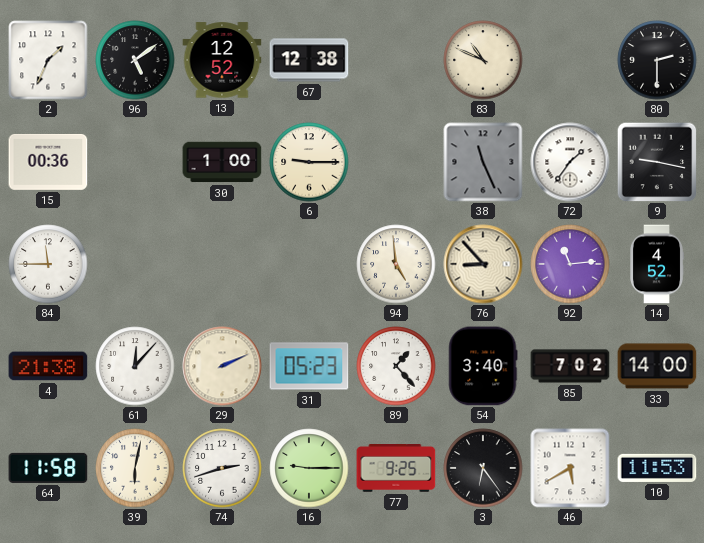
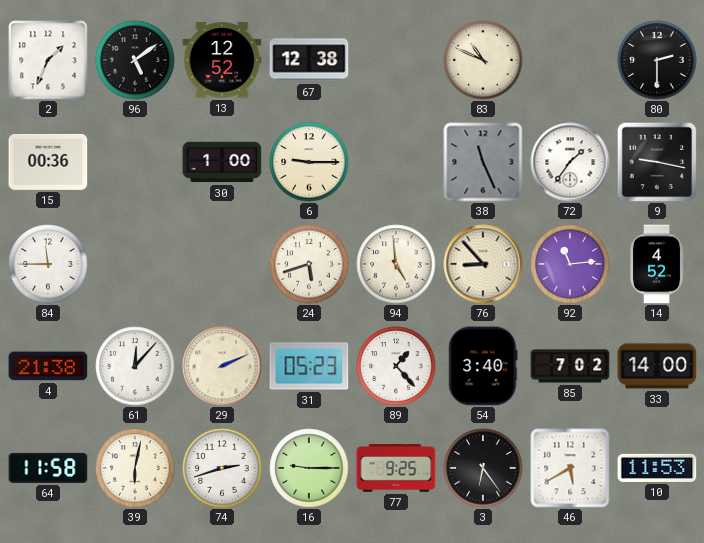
24: none -> 5:42 (309, 264)
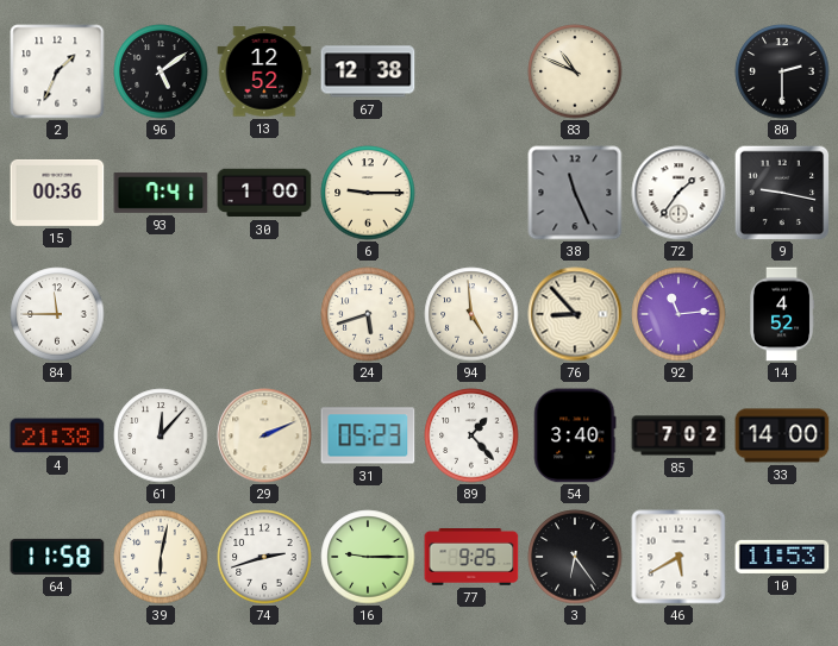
93: none -> 7:41 (161, 193)
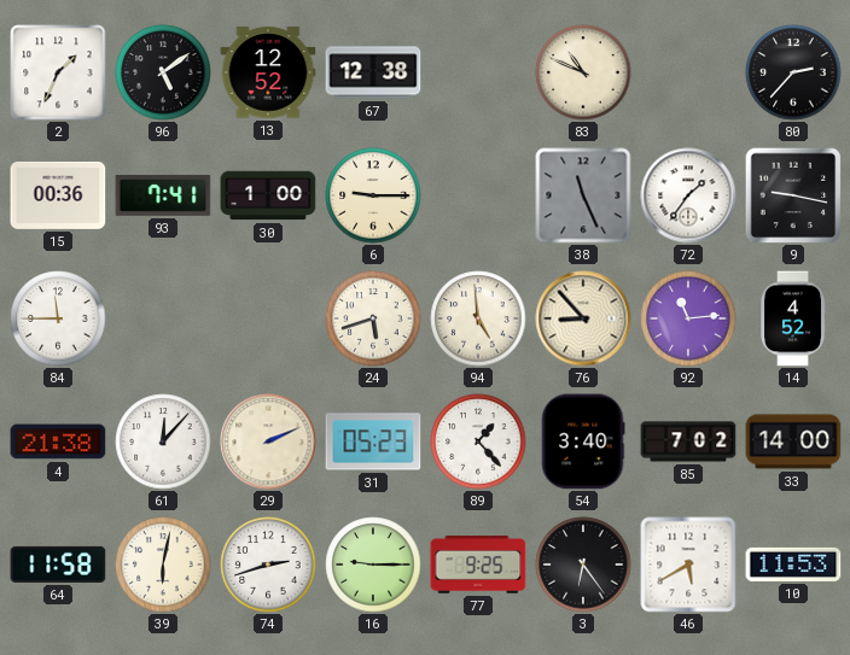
80: 2:30 -> 2:37 (793, 72)
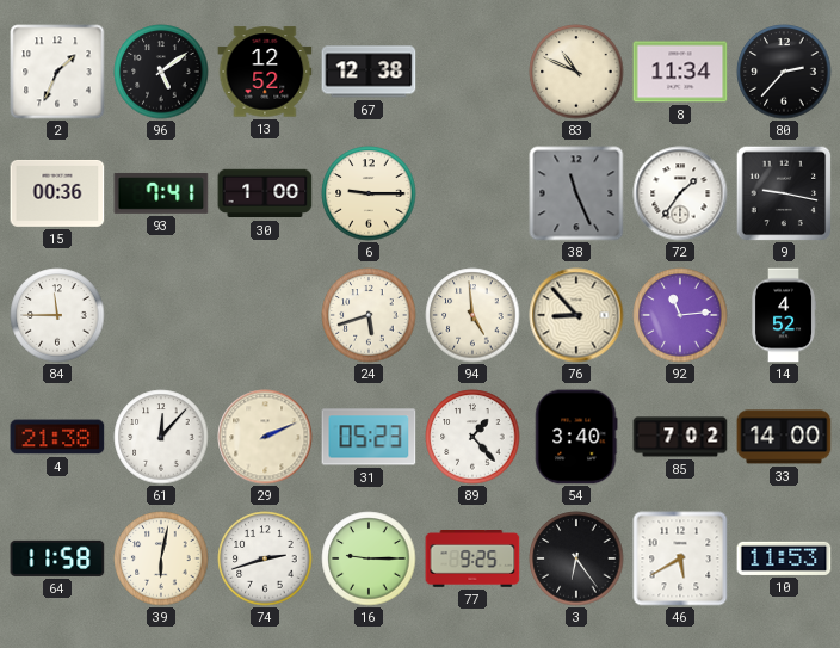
8: none -> 11:34 (680, 72)
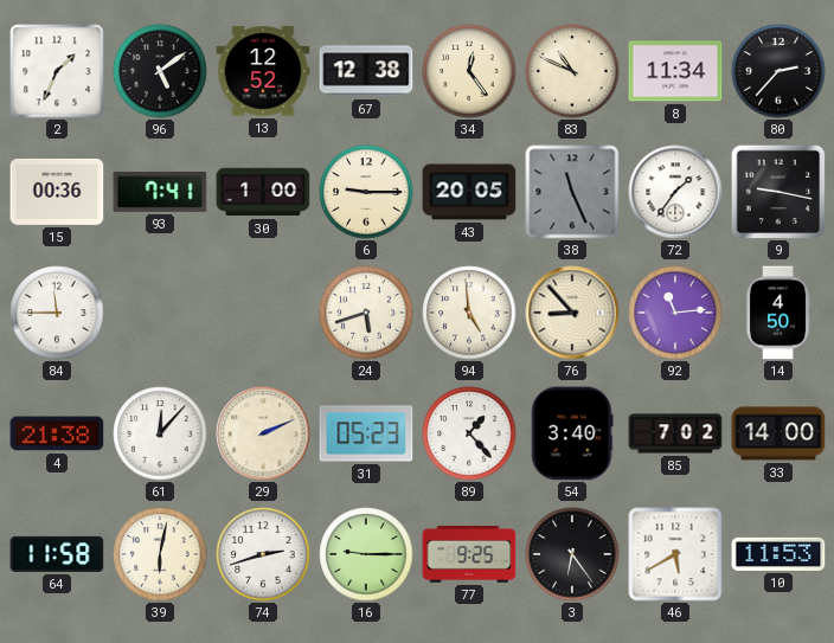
34: none -> 12:24 (469, 71)
43: none -> 20:05 (469, 192)
14: 4:52 -> 4:50 (778, 313)
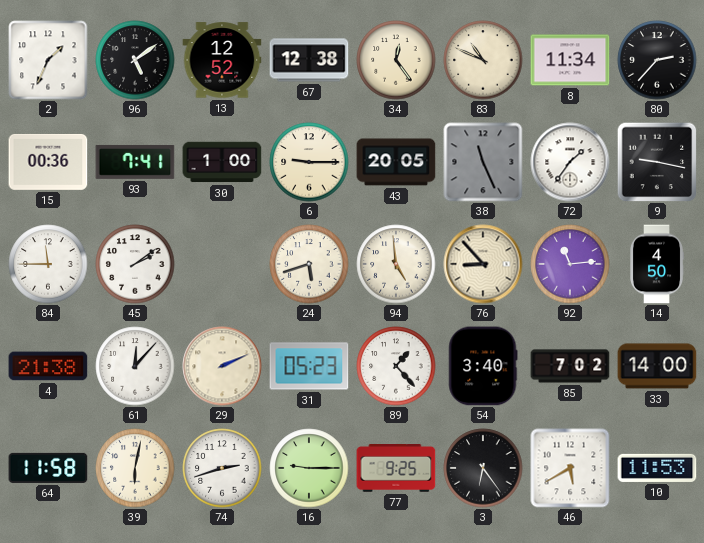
45: none -> 2:09 (135, 264)
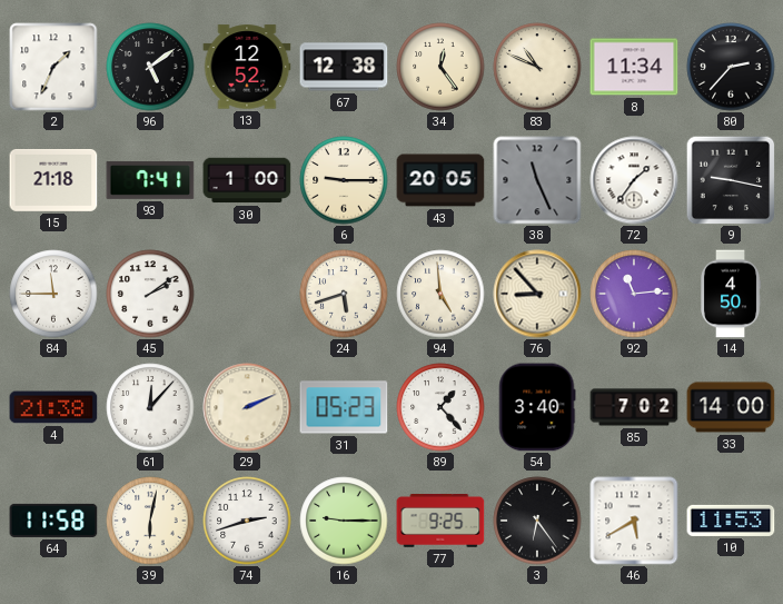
15: 00:36 -> 21:18 (53, 180)
